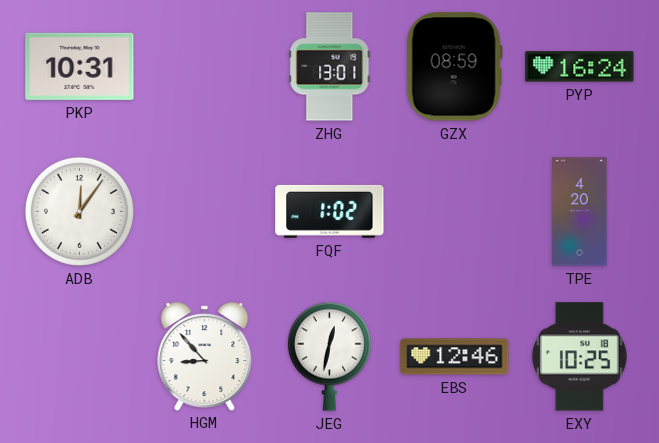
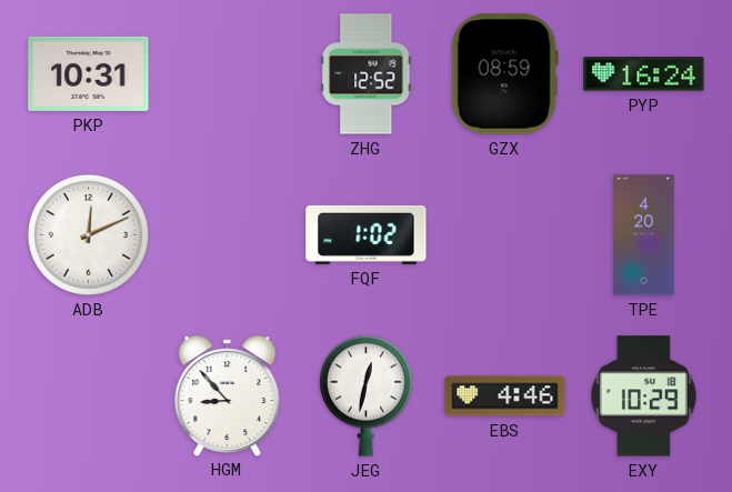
ZHG: 13:01 -> 12:52 (367, 74)
ADB: 12:06 -> 12:11 (88, 234)
EBS: 12:46 -> 4:46 (505, 396)
EXY: 10:25 -> 10:29 (643, 396)
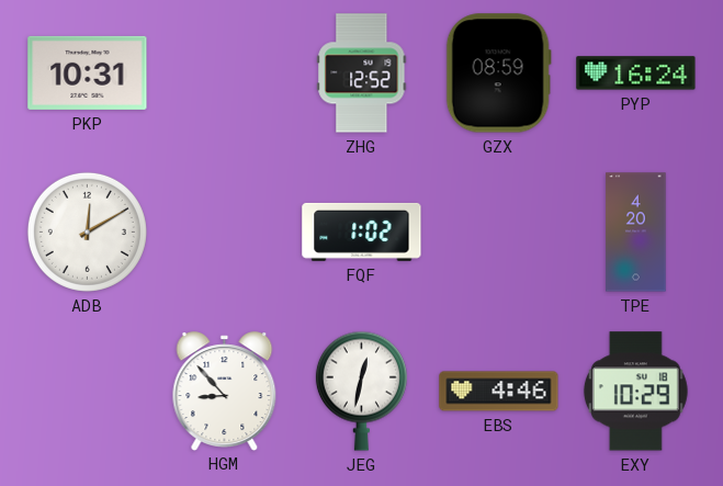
ADB: 12:11 -> 12:10 (87, 231)
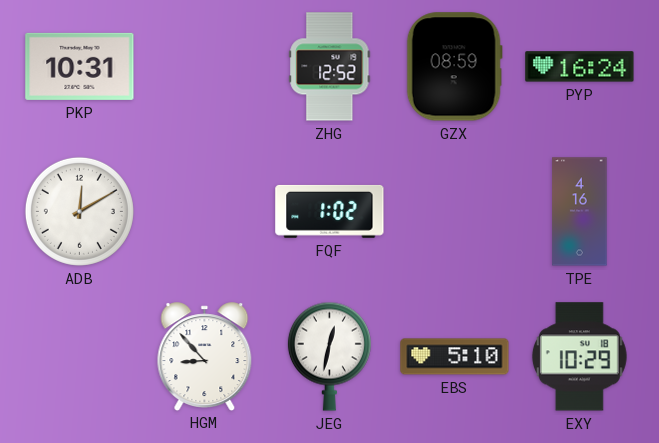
TPE: 4:20 -> 4:16 (580, 212)
EBS: 4:46 -> 5:10 (455, 357)
